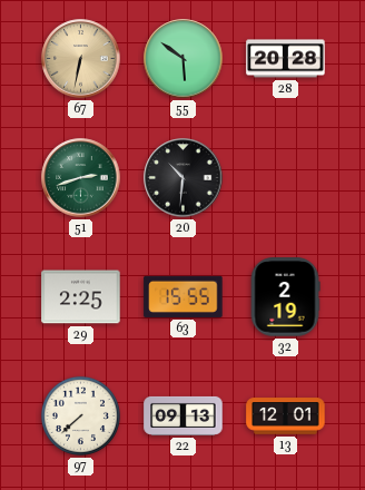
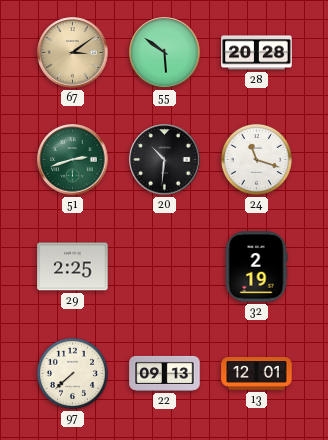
67: 6:32 -> 3:09 (73, 53)
24: none -> 11:18 (256, 159)
63: 15:55 -> none (184, 296)
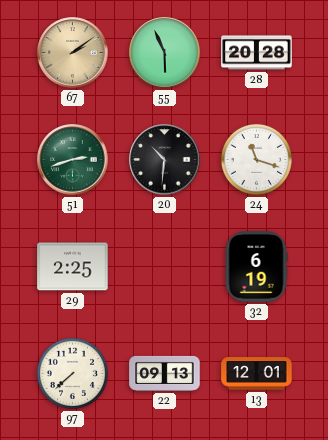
67: 3:09 -> 2:09 (73, 53)
55: 5:51 -> 5:56 (165, 53)
32: 2:19 -> 6:19 (256, 267)
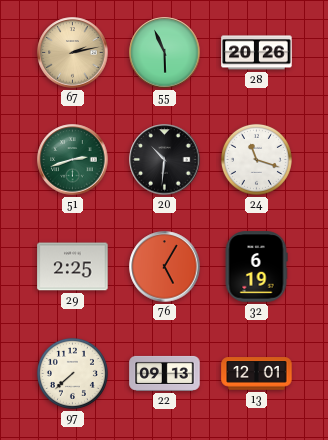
67: 2:09 -> 2:13 (73, 53)
28: 20:28 -> 20:26 (257, 53)
76: none -> 5:05 (165, 267)
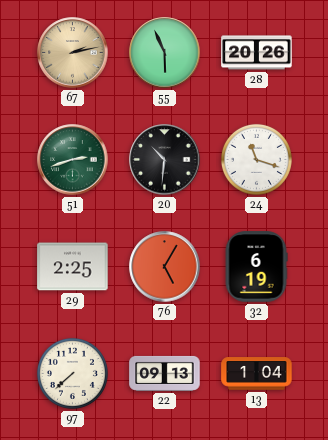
13: 12:01 -> 1:04 (257, 374)
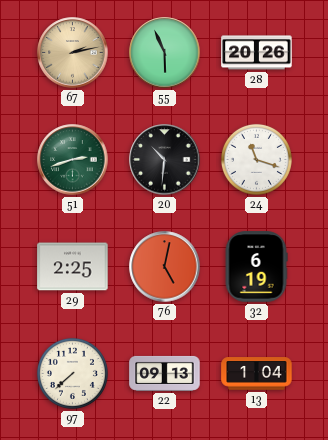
76: 5:05 -> 5:02 (165, 267)
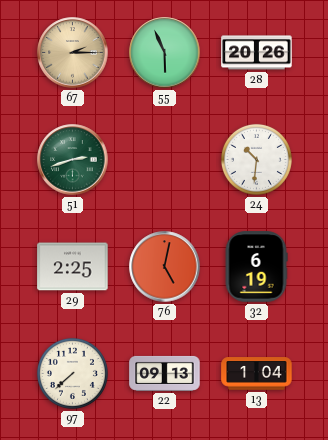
67: 2:13 -> 2:15 (73, 53)
20: 10:31 -> none (165, 160)
24: 11:18 -> 10:31 (256, 159)
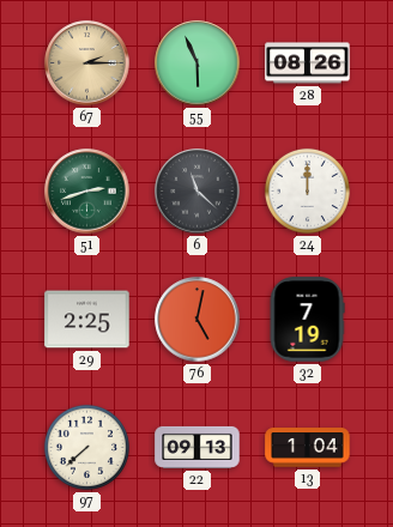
28: 20:26 -> 08:26 (308, 63)
6: none -> 11:22 (198, 192)
24: 10:31 -> 12:00 (307, 190)
32: 6:19 -> 7:19 (307, 320)
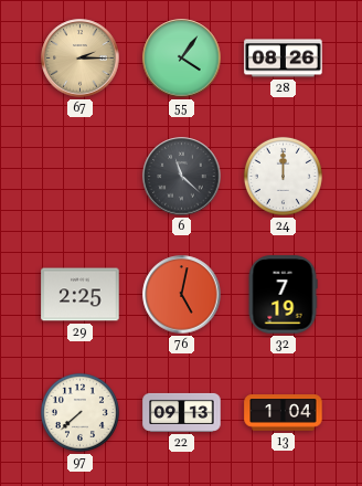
55: 5:56 -> 4:06 (182, 59)
51: 2:42 -> none (87, 192)
